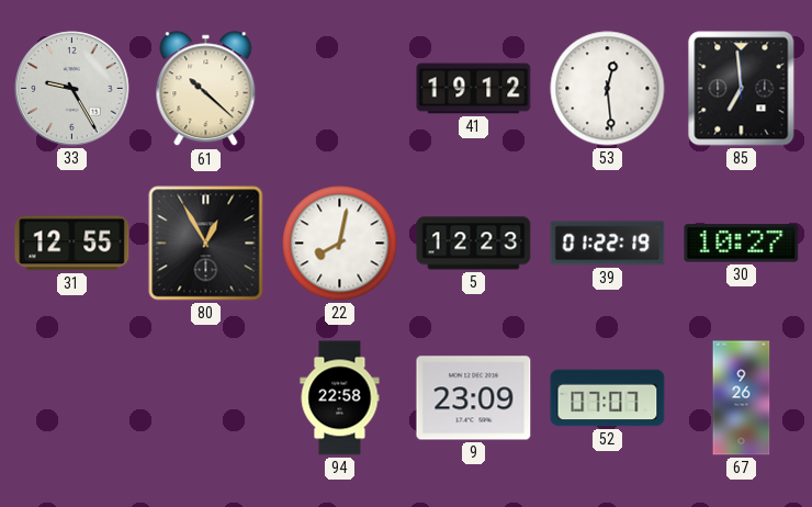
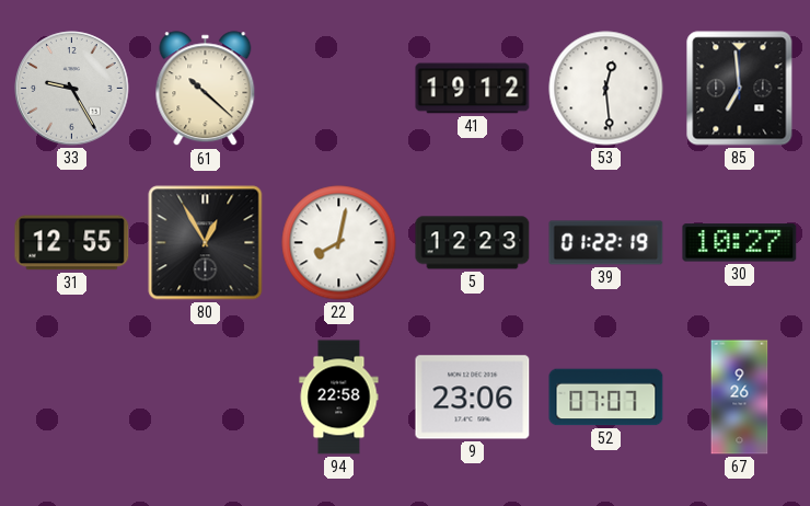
9: 23:09 -> 23:06 (473, 398)
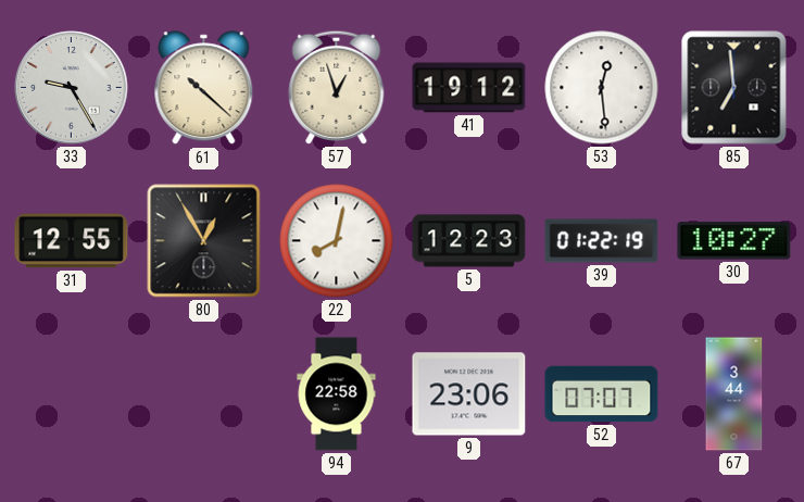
57: none -> 12:57 (337, 87)
67: 9:26 -> 3:44 (734, 394)
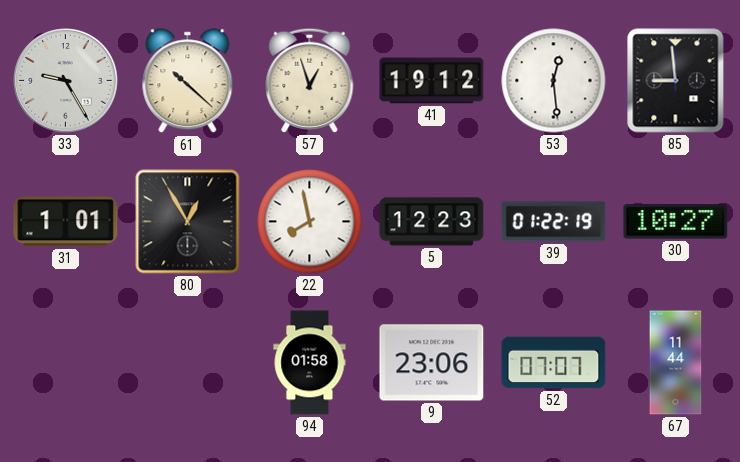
85: 6:59 -> 8:59 (676, 81)
31: 12:55 -> 1:01 (66, 222)
22: 8:02 -> 7:58 (310, 222)
94: 22:58 -> 01:58 (310, 363)
67: 3:44 -> 11:44 (676, 363)
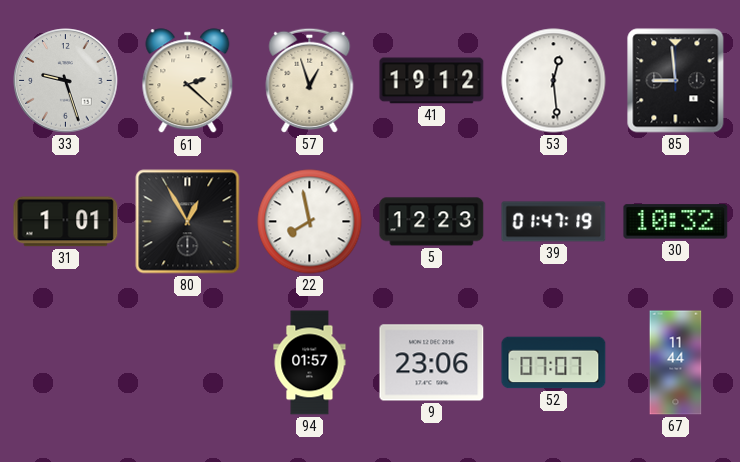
33: 9:25 -> 9:27 (66, 81)
61: 10:22 -> 2:22 (188, 81)
39: 01:22 -> 01:47 (554, 222)
30: 10:27 -> 10:32 (676, 222)
94: 01:58 -> 01:57 (310, 363)
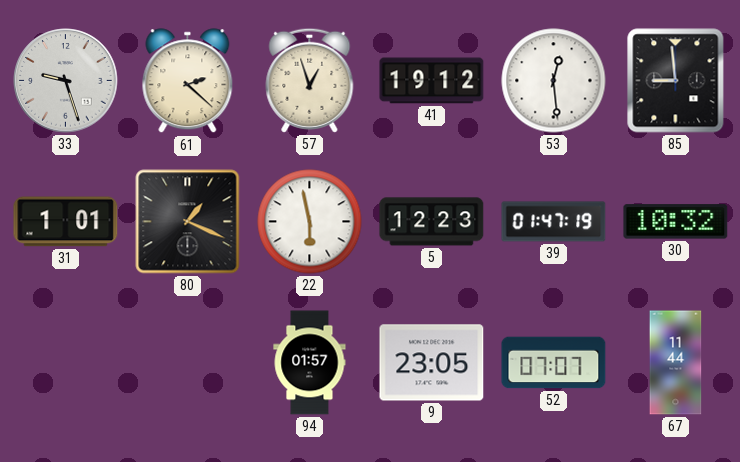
80: 12:55 -> 1:19 (188, 222)
22: 7:58 -> 5:58 (310, 222)
9: 23:06 -> 23:05 (432, 363)
